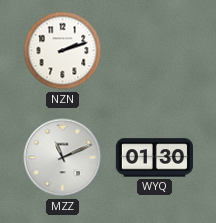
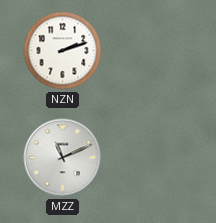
WYQ: 01:30 -> none (154, 158)
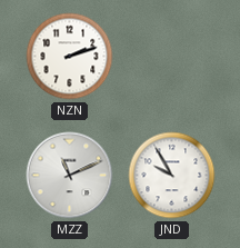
JND: none -> 9:55 (172, 176)
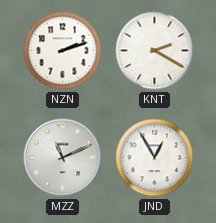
KNT: none -> 2:20 (155, 51)
JND: 9:55 -> 12:55 (155, 158)
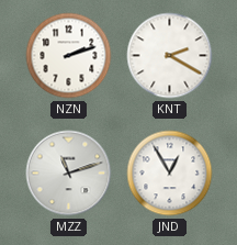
MZZ: 11:11 -> 11:12 (69, 174)
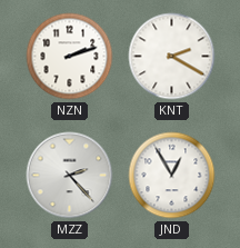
MZZ: 11:12 -> 2:23 (70, 176)
